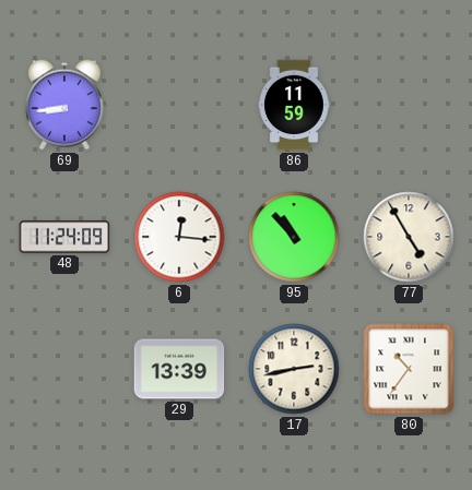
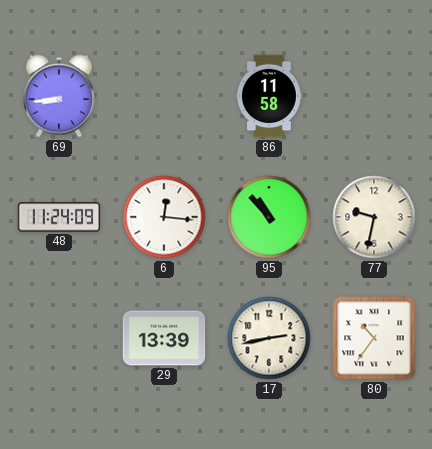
86: 11:59 -> 11:58 (269, 96)
77: 4:55 -> 9:32 (374, 217)
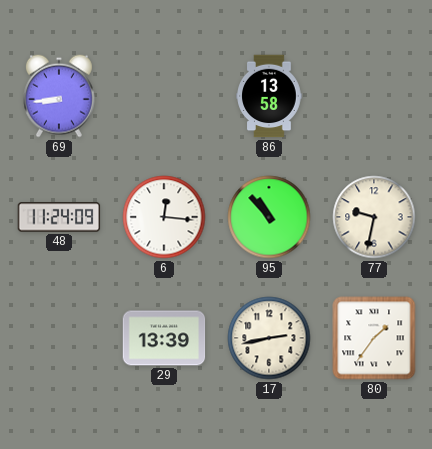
86: 11:58 -> 13:58 (269, 96)
80: 10:36 -> 1:36 (374, 338)
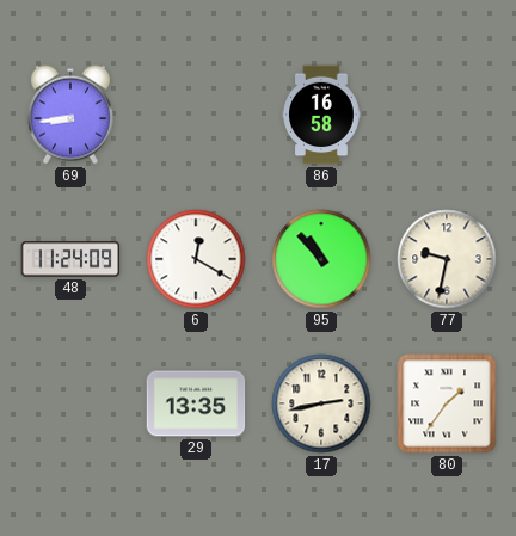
86: 13:58 -> 16:58 (321, 115)
6: 12:16 -> 12:20 (196, 259)
29: 13:39 -> 13:35 (196, 403)
